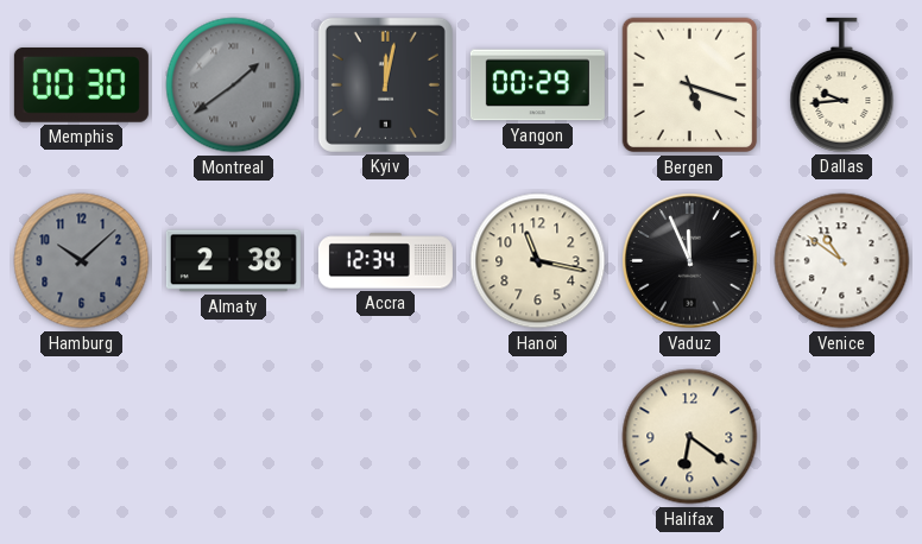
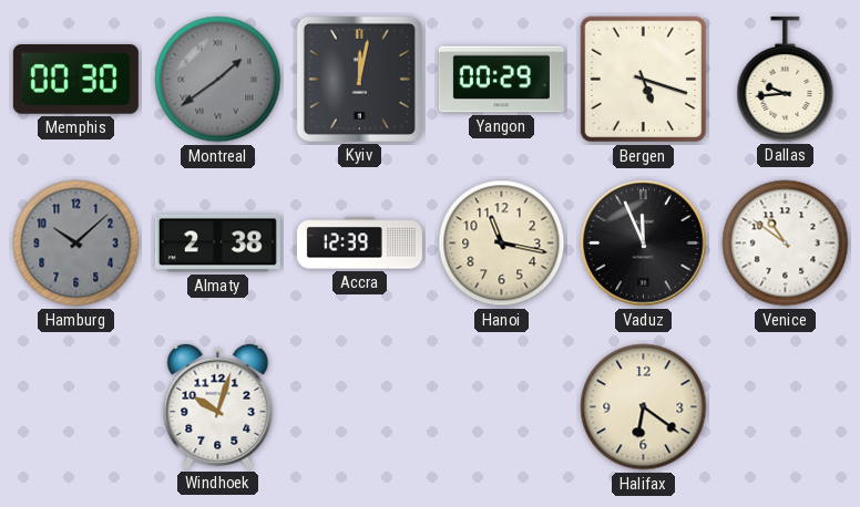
Accra: 12:34 -> 12:39 (359, 244)
Windhoek: none -> 10:03 (218, 406)
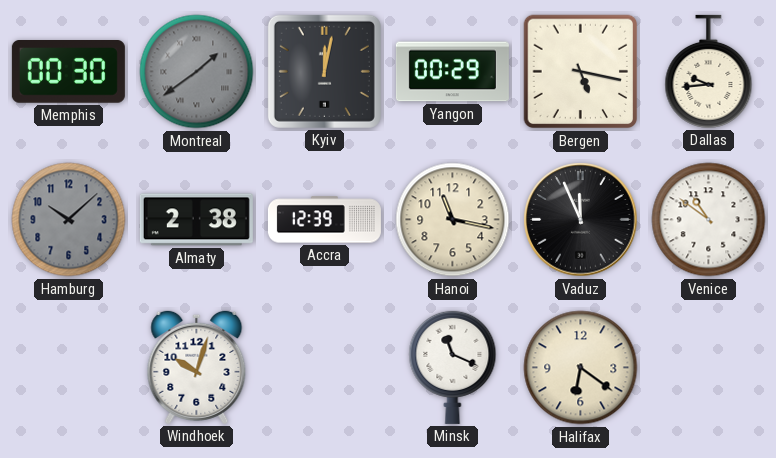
Bergen: 5:18 -> 5:17 (581, 72)
Minsk: none -> 11:19 (453, 367)
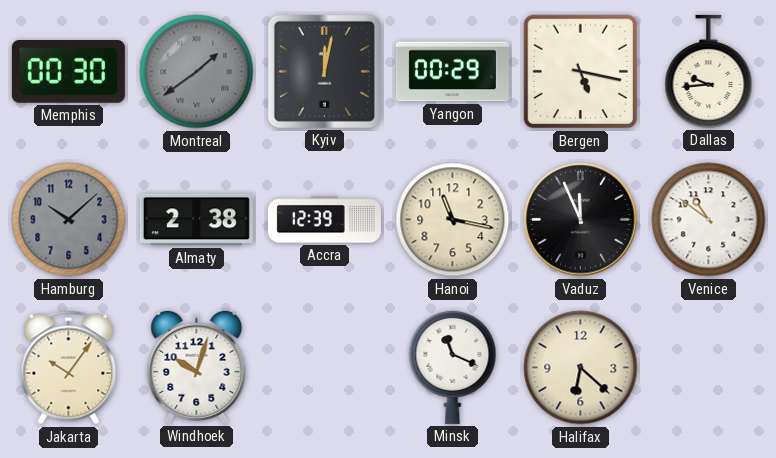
Jakarta: none -> 10:06 (69, 368)
Halifax: 6:21 -> 6:22 (581, 368)
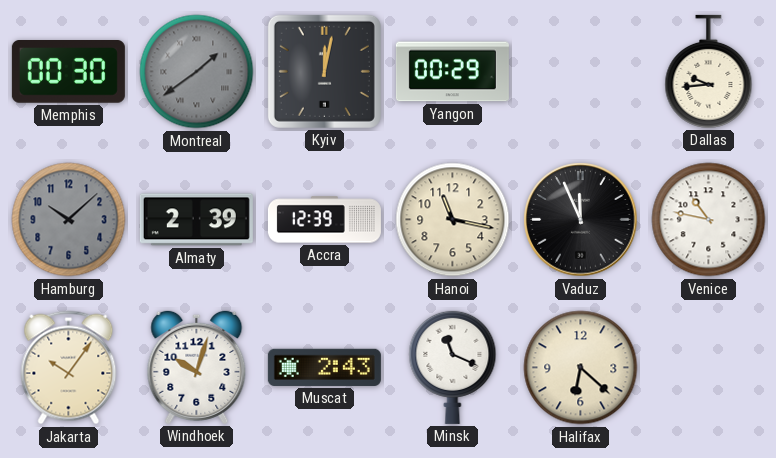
Bergen: 5:17 -> none (581, 72)
Almaty: 2:38 -> 2:39 (196, 220)
Venice: 10:51 -> 10:47 (709, 220)
Muscat: none -> 2:43 (324, 367)
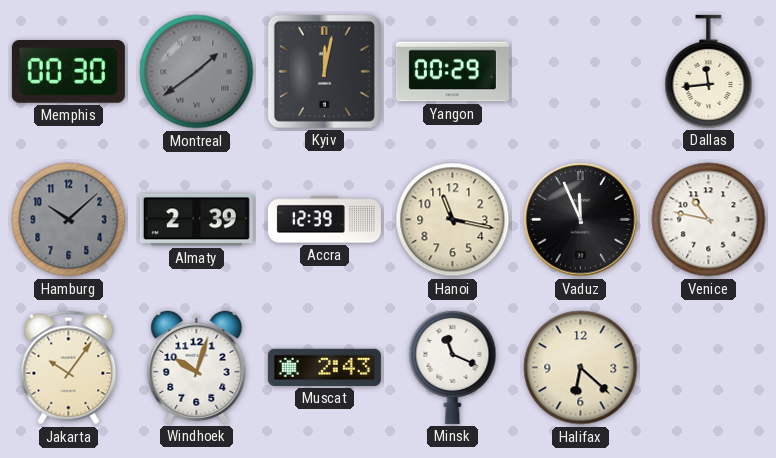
Dallas: 9:44 -> 11:44 (709, 71)
